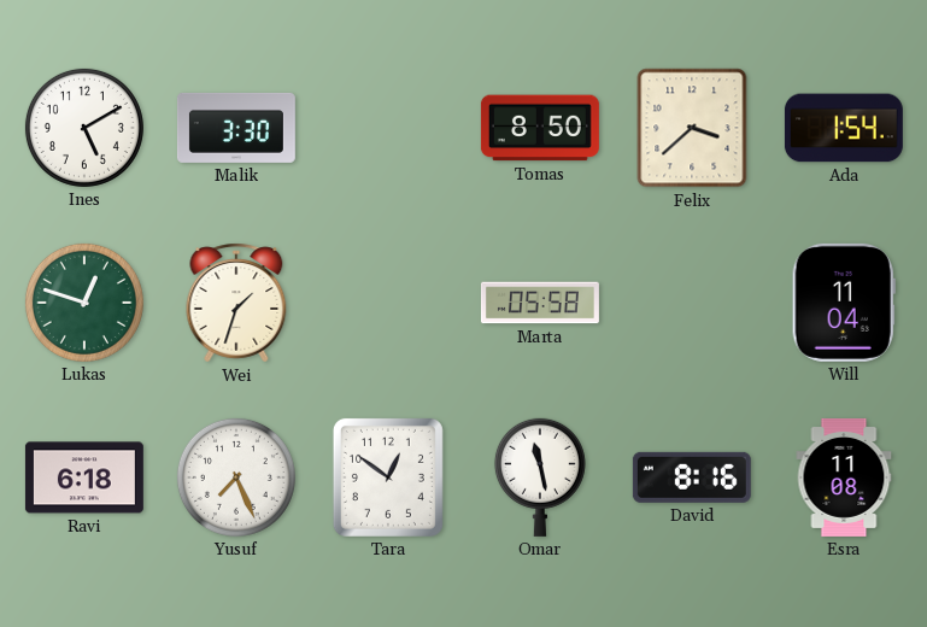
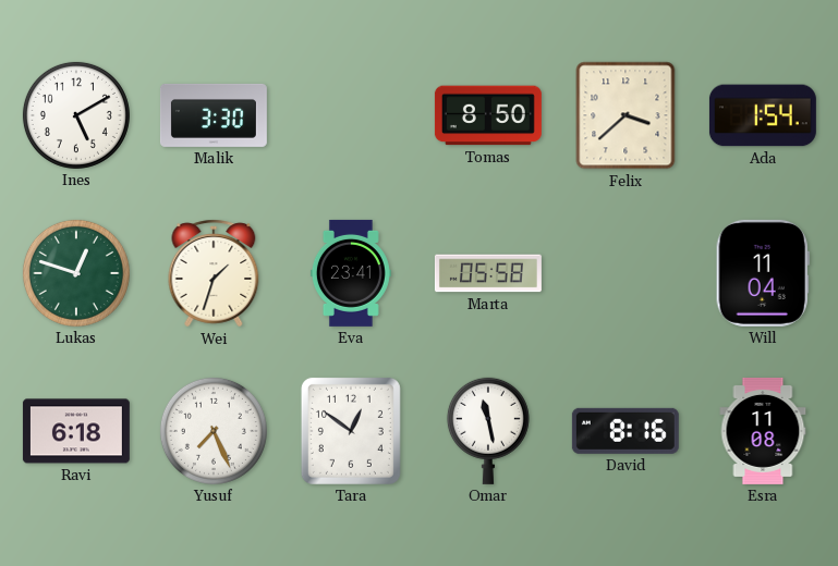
Eva: none -> 23:41 (351, 273)
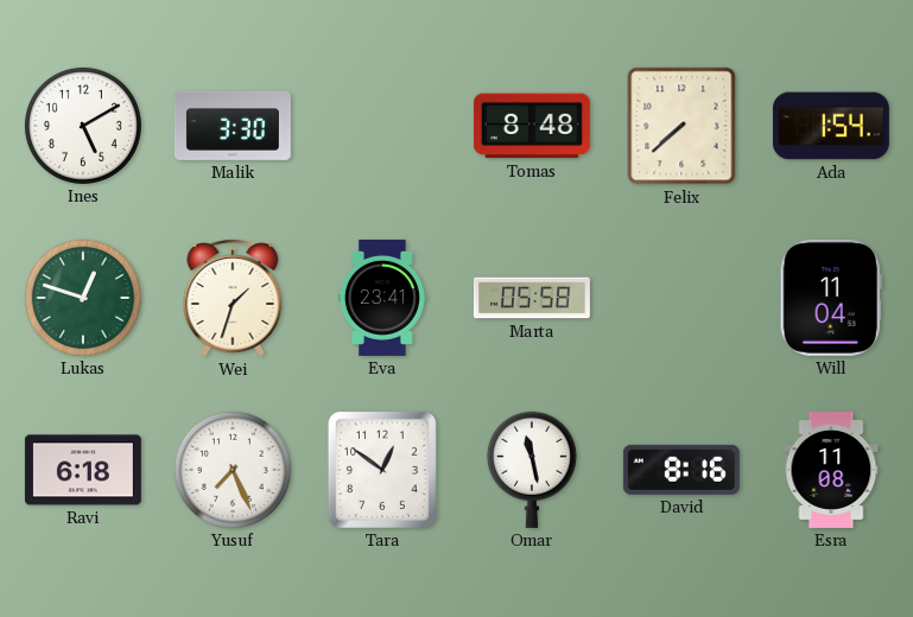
Tomas: 8:50 -> 8:48 (532, 126)
Felix: 3:38 -> 7:38 (681, 126)
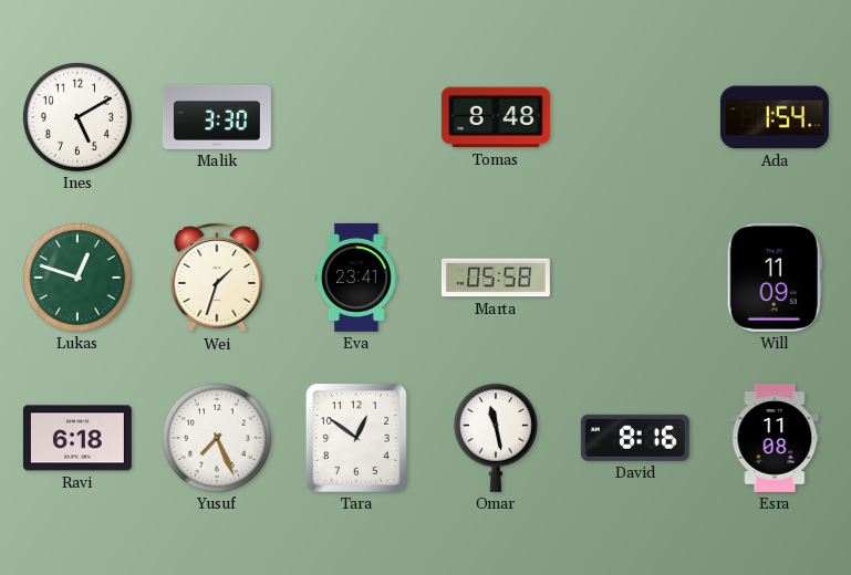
Felix: 7:38 -> none (681, 126)
Will: 11:04 -> 11:09 (775, 278)
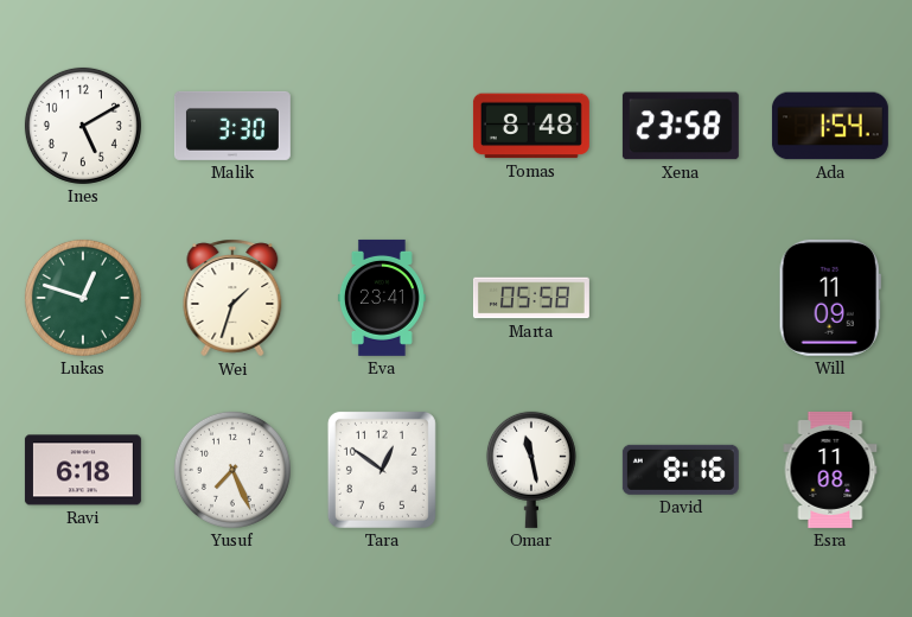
Xena: none -> 23:58 (681, 126)
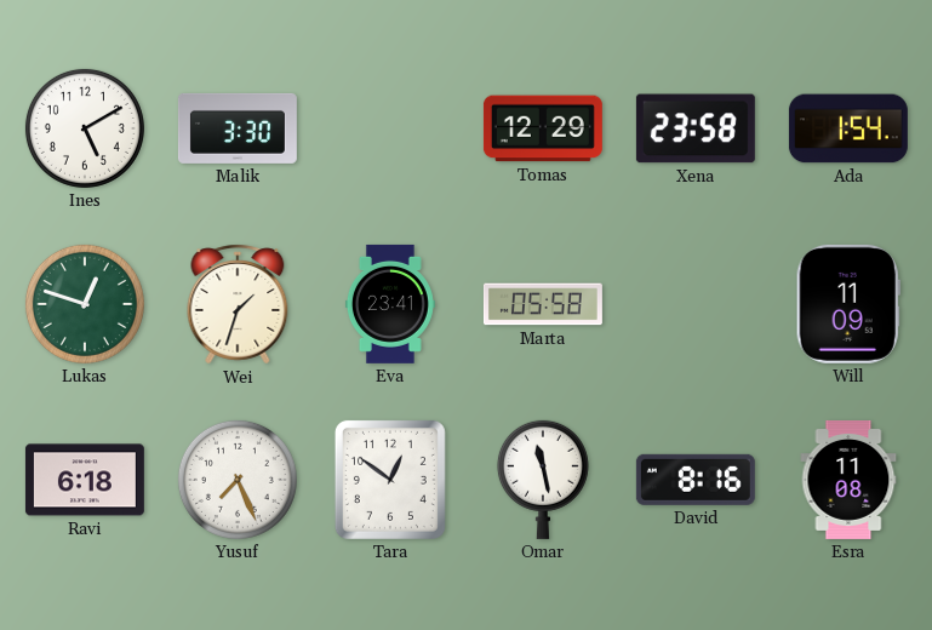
Tomas: 8:48 -> 12:29 (543, 128)
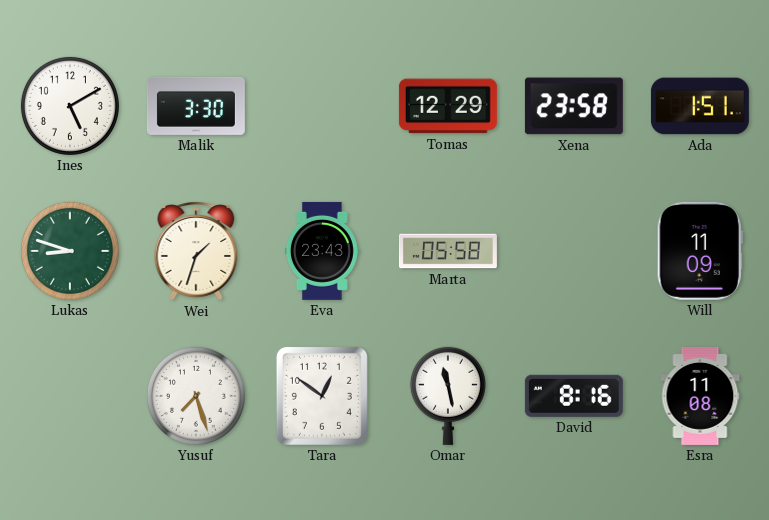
Ada: 1:54 -> 1:51 (700, 106)
Lukas: 12:48 -> 8:48 (70, 251)
Eva: 23:41 -> 23:43 (322, 251)
Ravi: 6:18 -> none (85, 480)
Yusuf: 7:26 -> 7:27 (196, 396)
